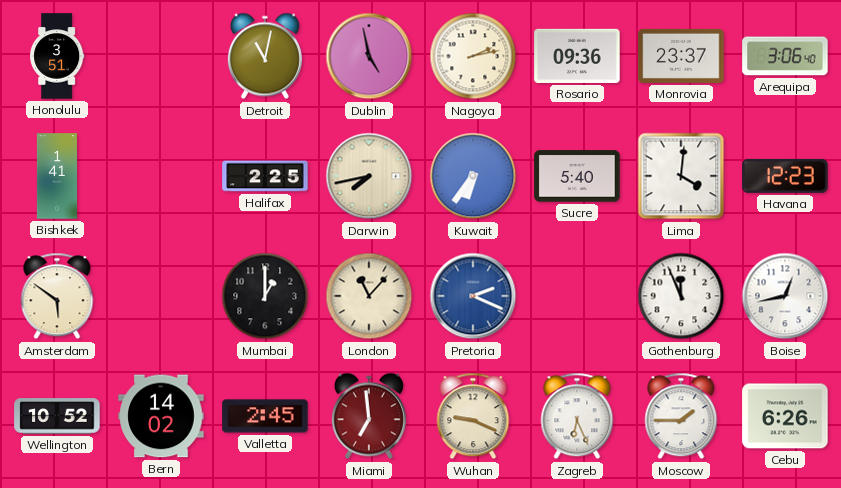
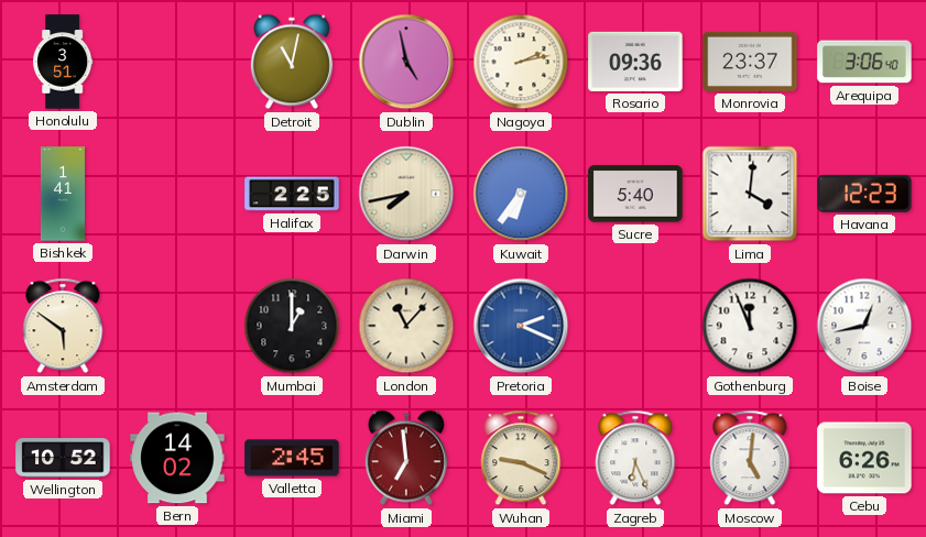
Moscow: 1:45 -> 5:01 (750, 458)
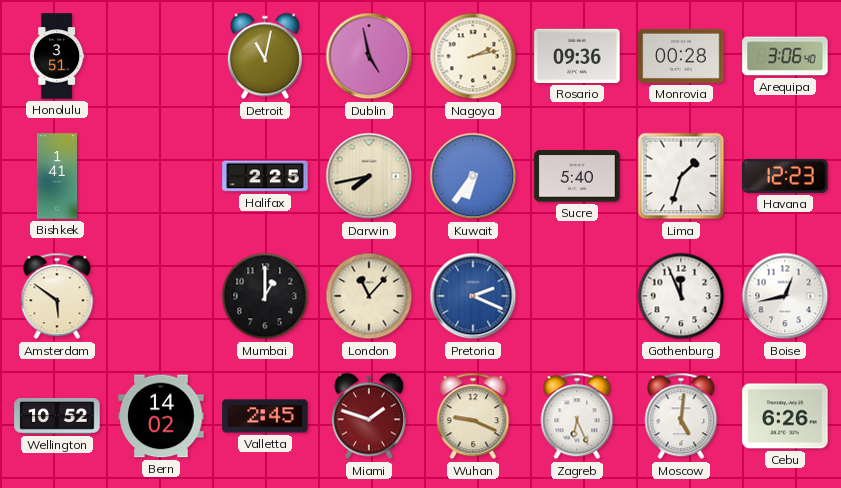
Monrovia: 23:37 -> 00:28 (681, 56)
Lima: 4:01 -> 1:33 (681, 176)
Miami: 6:59 -> 1:48 (369, 416)
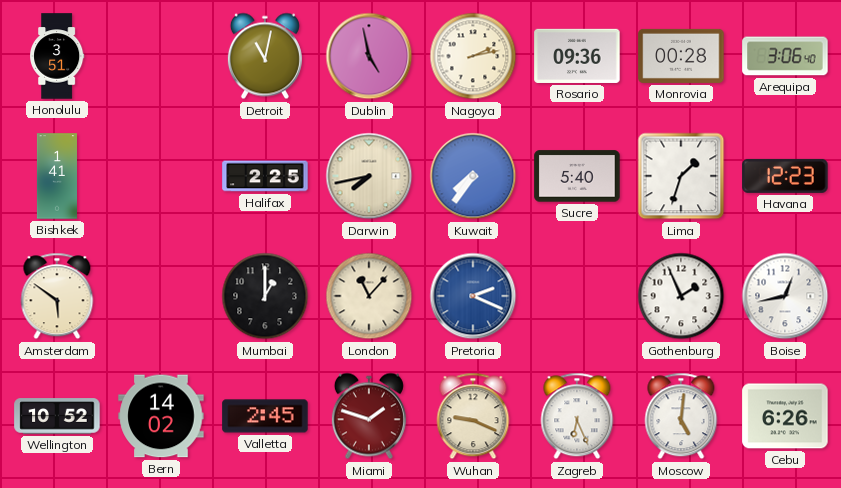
Kuwait: 6:36 -> 7:36 (473, 176)
Gothenburg: 11:56 -> 1:56 (681, 296)
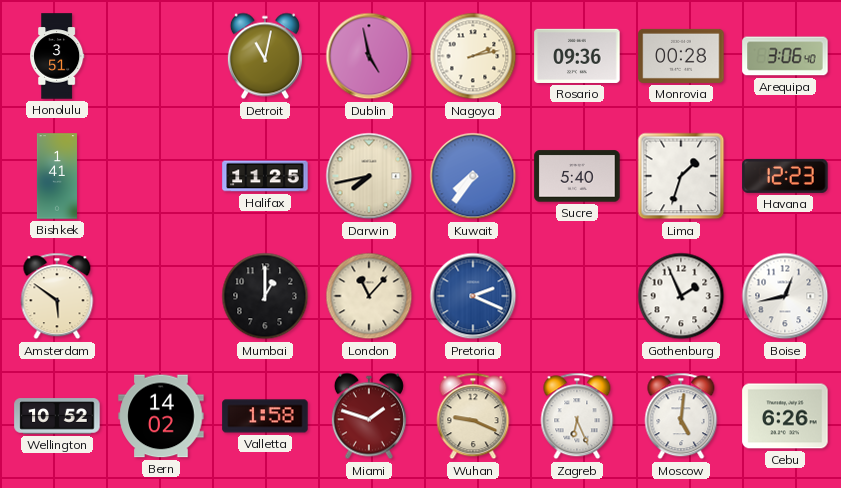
Halifax: 2:25 -> 11:25 (265, 176)
Valletta: 2:45 -> 1:58 (265, 416)
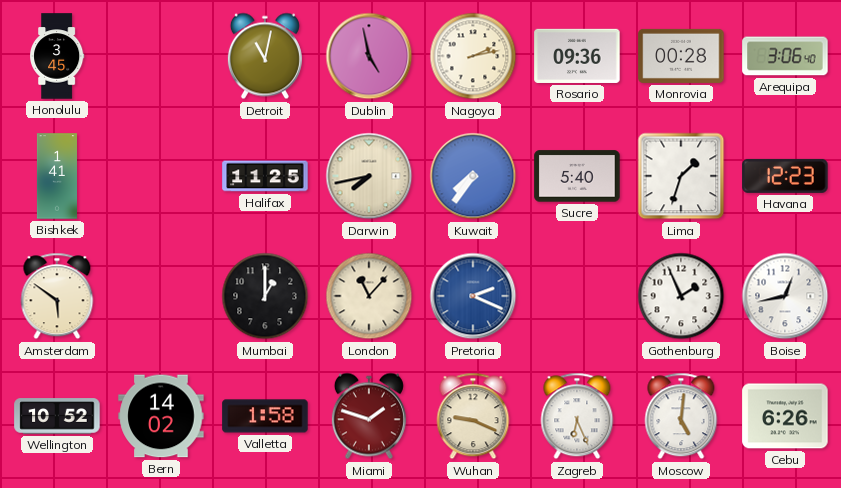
Honolulu: 3:51 -> 3:45 (58, 56)
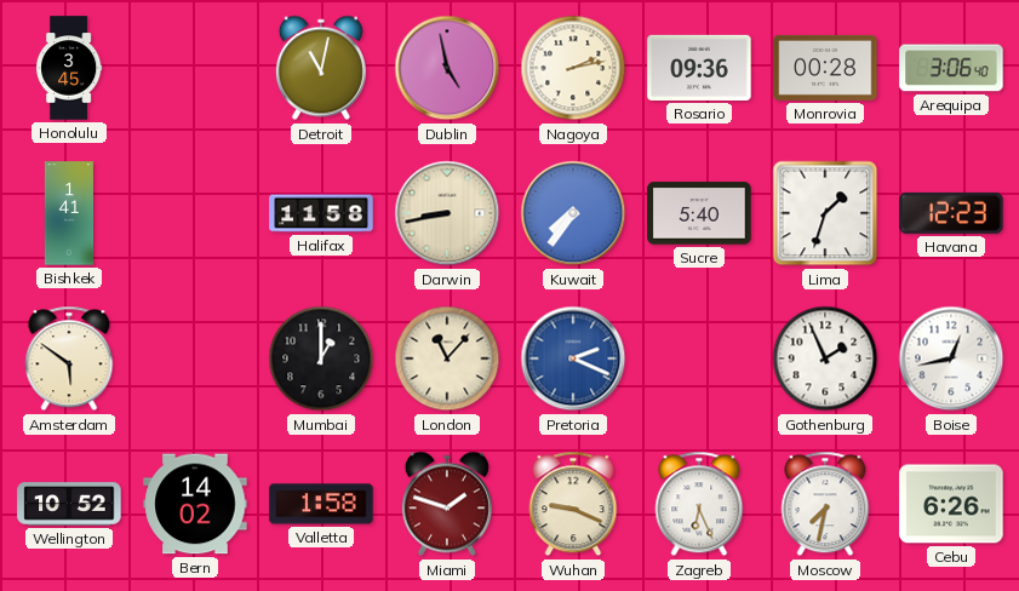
Halifax: 11:25 -> 11:58 (321, 213)
Darwin: 7:43 -> 8:43 (447, 213)
Moscow: 5:01 -> 7:32 (825, 504)
